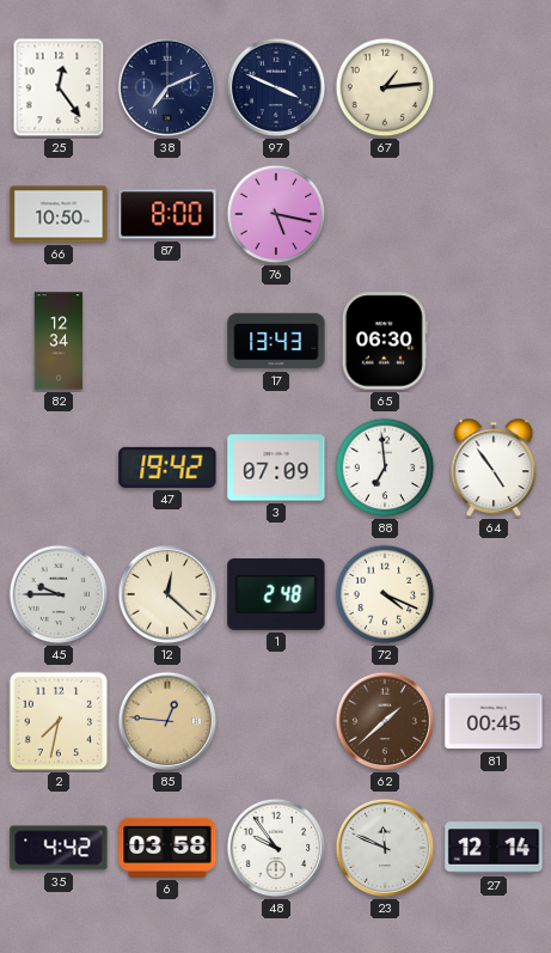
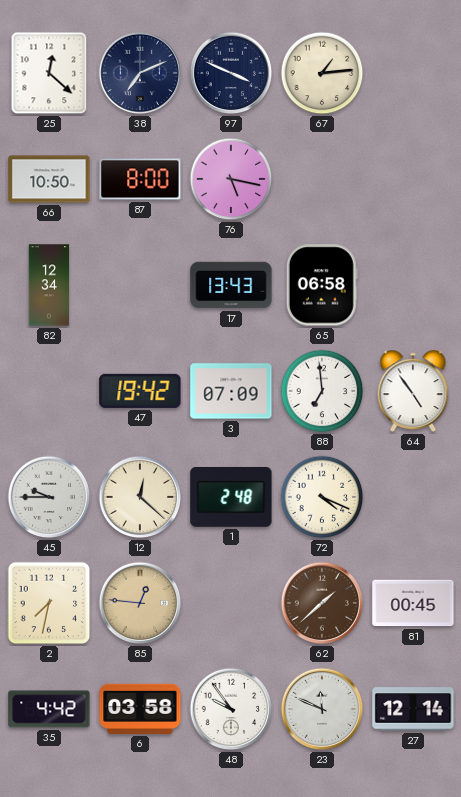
25: 12:24 -> 12:22 (49, 73)
65: 06:30 -> 06:58 (322, 285)
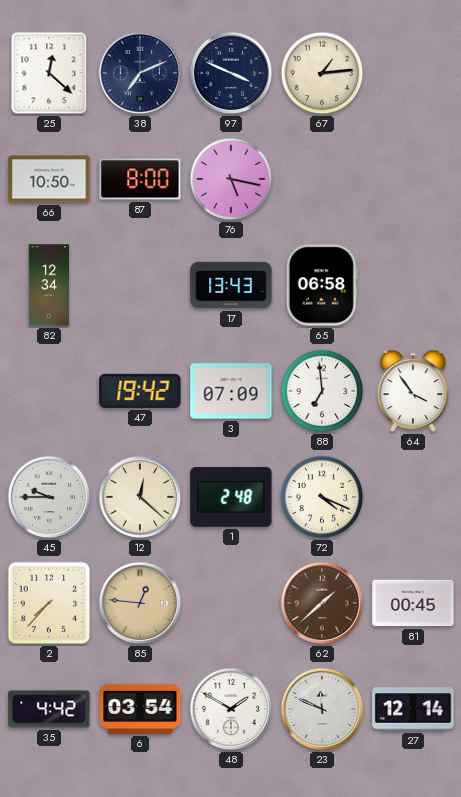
64: 4:54 -> 3:54 (413, 391)
2: 7:32 -> 7:37 (49, 603)
6: 03:58 -> 03:54 (140, 709)
48: 9:54 -> 1:50 (231, 709)
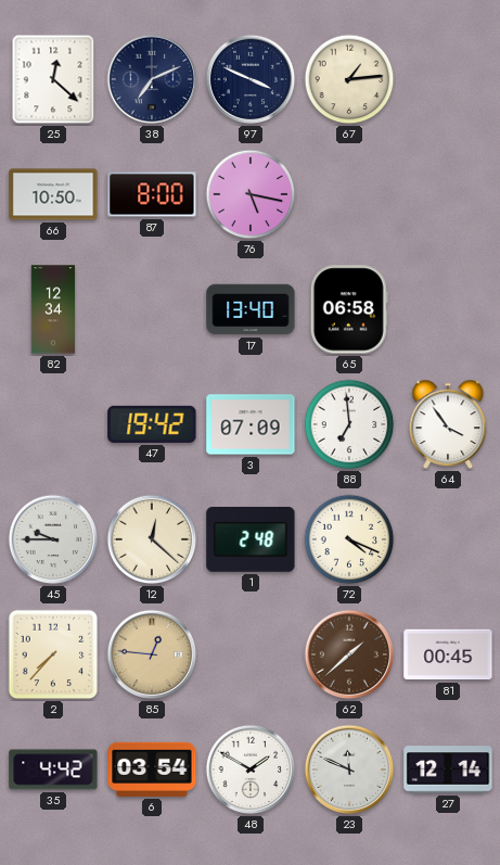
17: 13:43 -> 13:40 (251, 309)
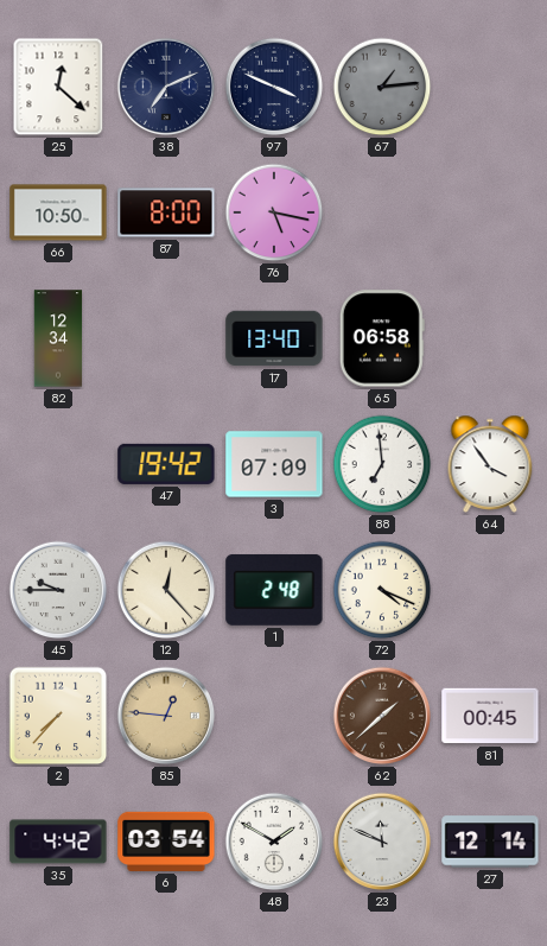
67 dial: cream -> grey (382, 87)
12: 12:22 -> 12:23 (166, 590)
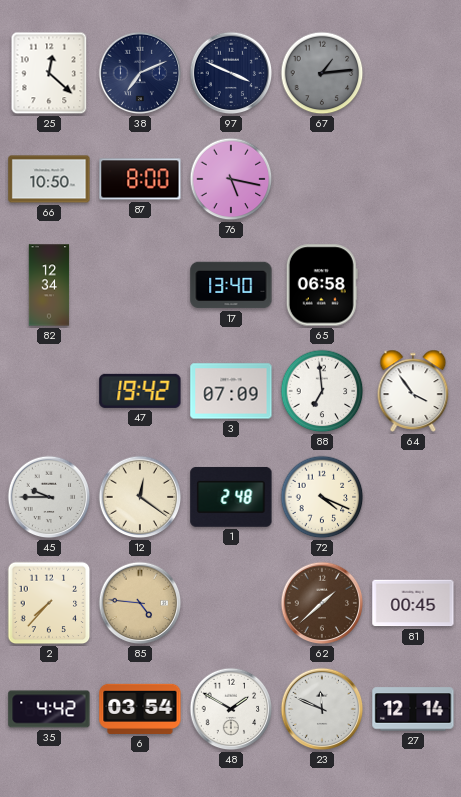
12: 12:23 -> 12:21 (140, 497)
85: 12:46 -> 4:46 (140, 603)
